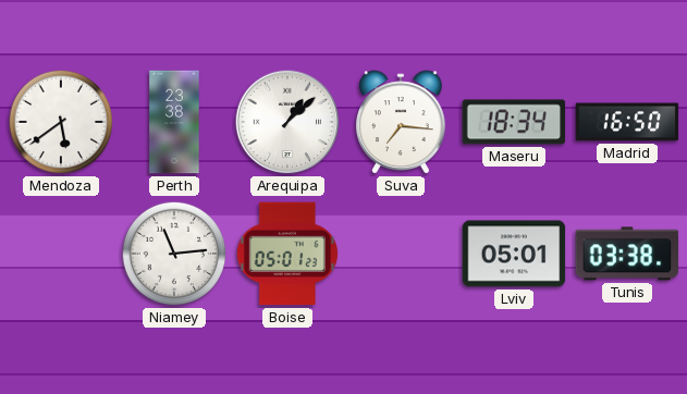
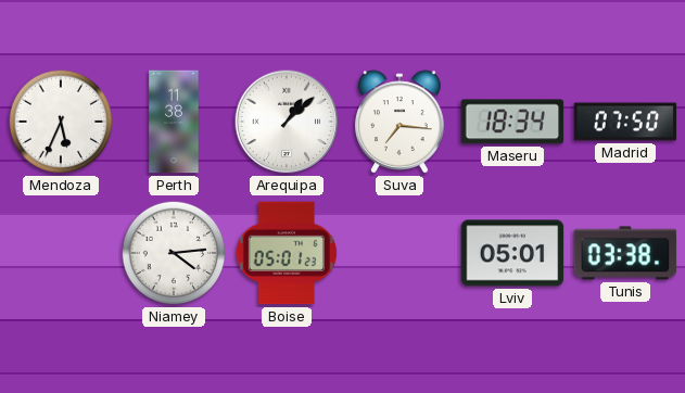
Mendoza: 5:39 -> 5:34 (61, 122)
Perth: 23:38 -> 11:38 (174, 122)
Madrid: 16:50 -> 07:50 (625, 122)
Niamey: 11:14 -> 4:14 (174, 253)
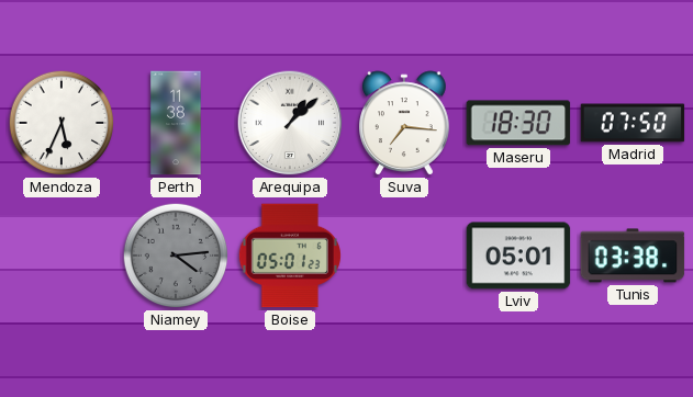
Maseru: 18:34 -> 18:30 (518, 123)
Niamey dial: white -> grey (176, 256)
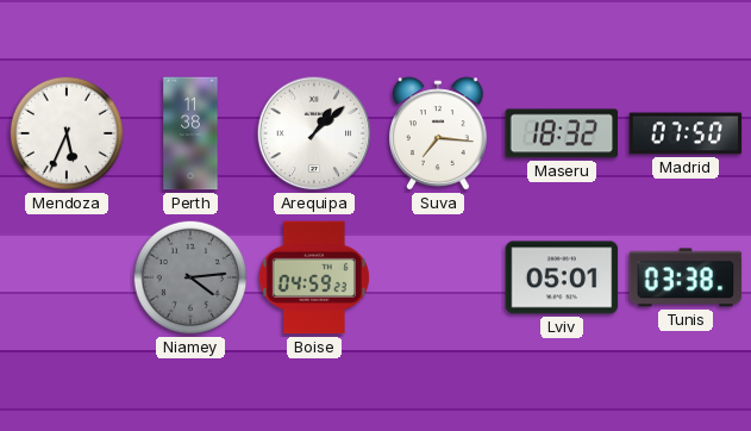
Maseru: 18:30 -> 18:32 (562, 133)
Boise: 05:01 -> 04:59 (314, 277)
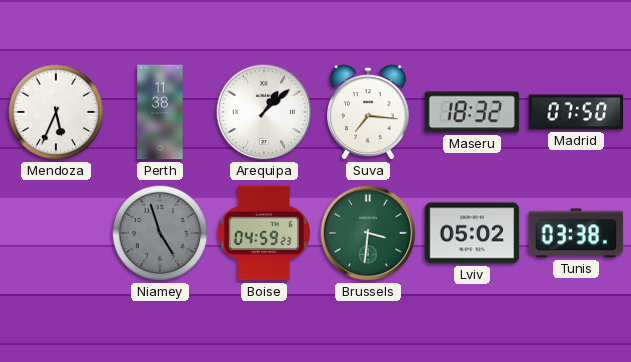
Niamey: 4:14 -> 4:57 (160, 233)
Brussels: none -> 3:31 (368, 233)
Lviv: 05:01 -> 05:02 (472, 233)
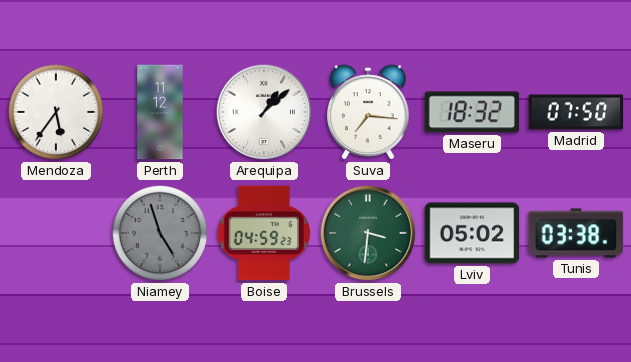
Mendoza: 5:34 -> 5:36 (56, 112)
Perth: 11:38 -> 11:12 (160, 112)
